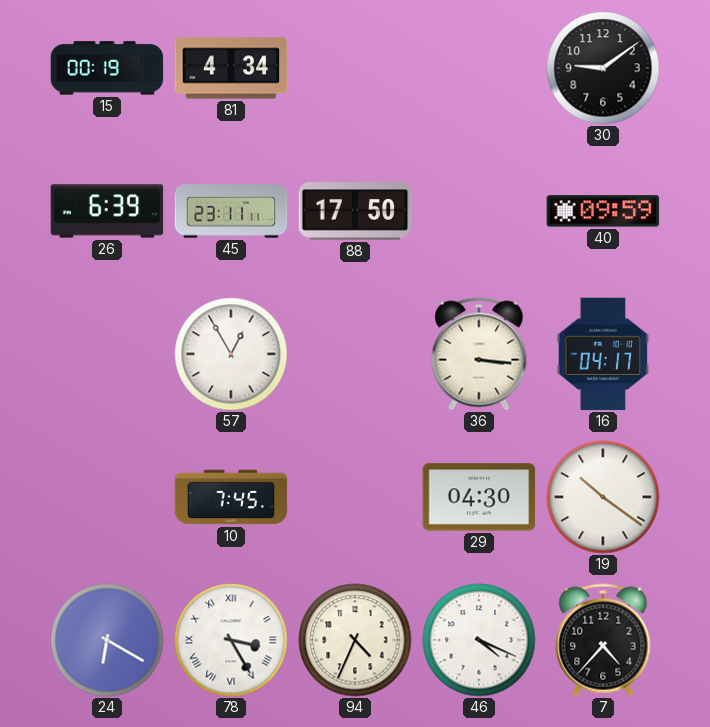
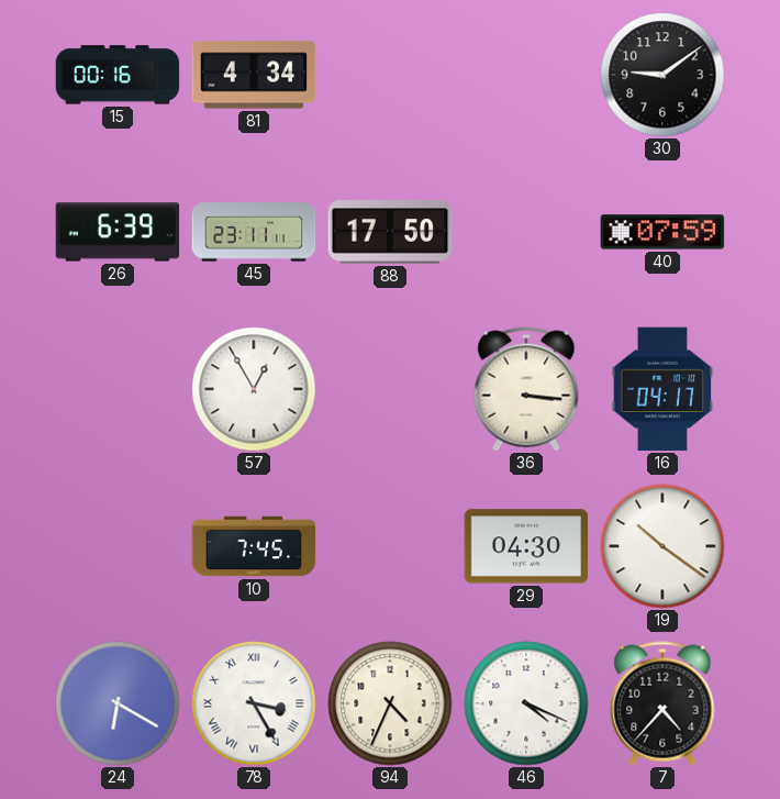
15: 00:19 -> 00:16 (118, 75)
40: 09:59 -> 07:59 (662, 232)
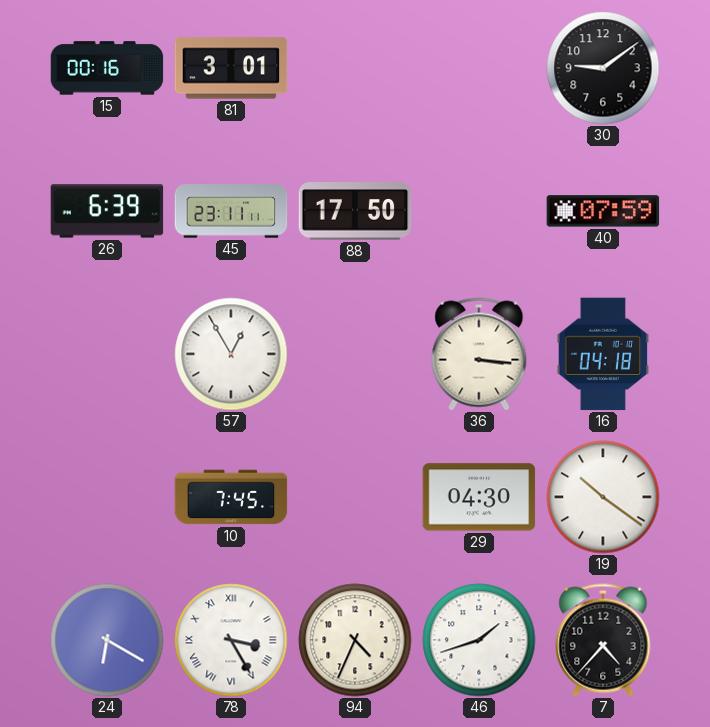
81: 4:34 -> 3:01 (231, 68)
16: 04:17 -> 04:18 (603, 354)
46: 4:19 -> 1:42 (479, 640)
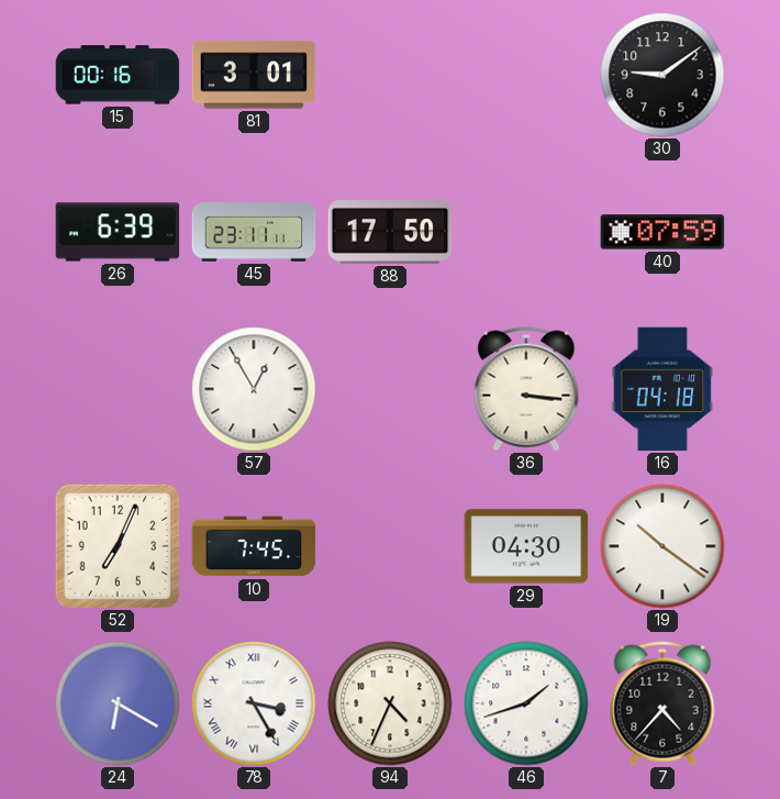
52: none -> 7:04 (118, 546)
